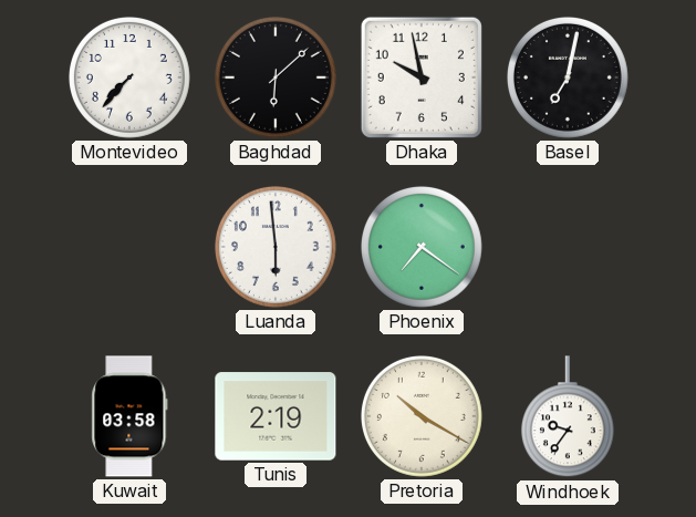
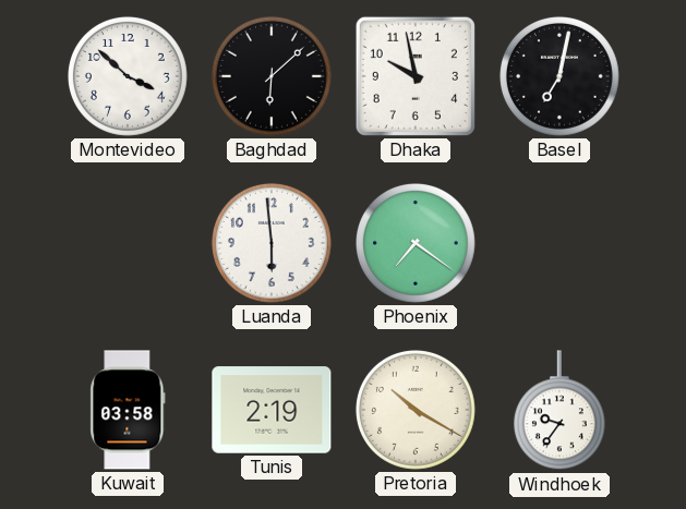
Montevideo: 7:37 -> 3:52 (128, 76)
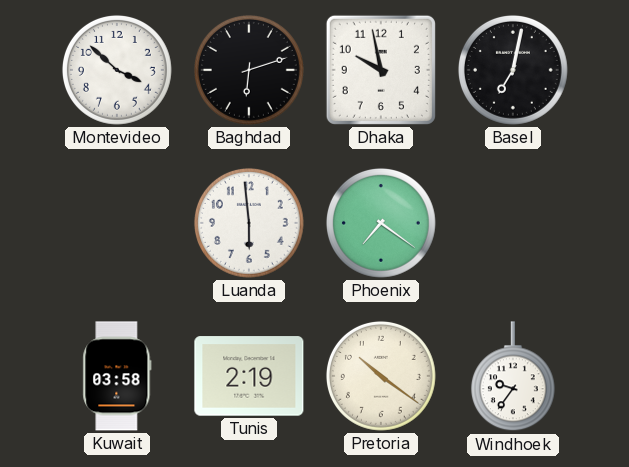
Baghdad: 6:08 -> 6:12 (249, 70)
Pretoria: 10:20 -> 10:21 (381, 376)
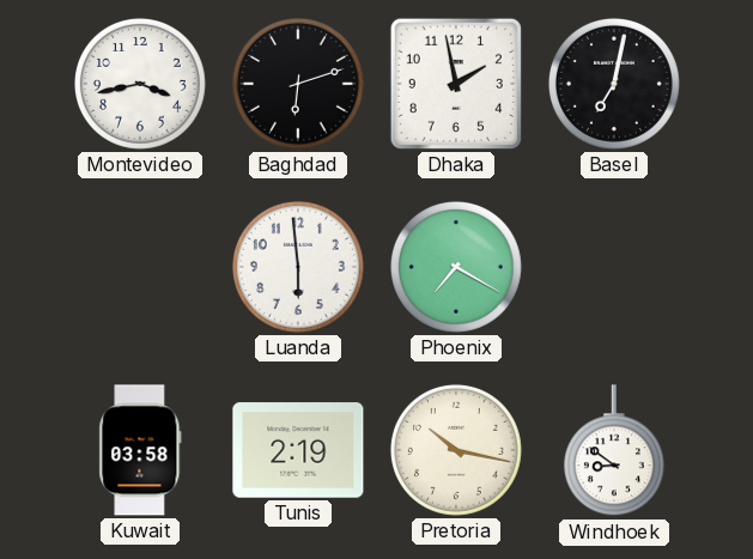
Montevideo: 3:52 -> 3:43 (140, 84)
Dhaka: 9:58 -> 1:58 (456, 84)
Phoenix: 7:21 -> 7:20 (456, 267)
Pretoria: 10:21 -> 10:17 (456, 450)
Windhoek: 9:36 -> 8:51 (614, 451)
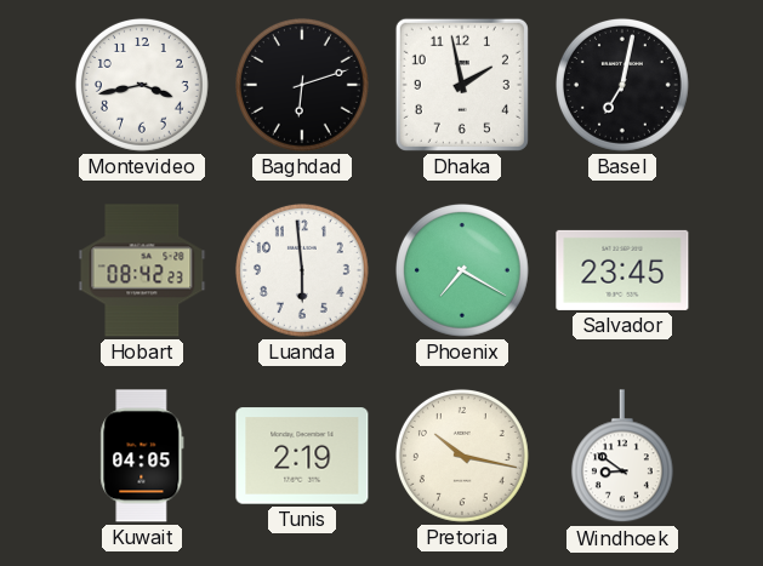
Hobart: none -> 08:42 (142, 270)
Salvador: none -> 23:45 (622, 270)
Kuwait: 03:58 -> 04:05 (142, 456)
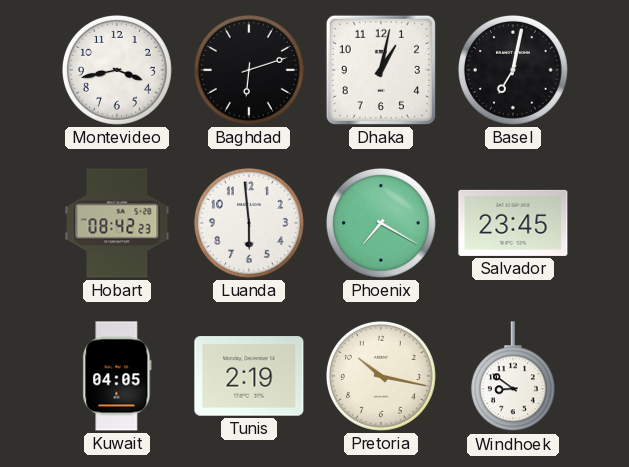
Dhaka: 1:58 -> 1:02 (381, 70)
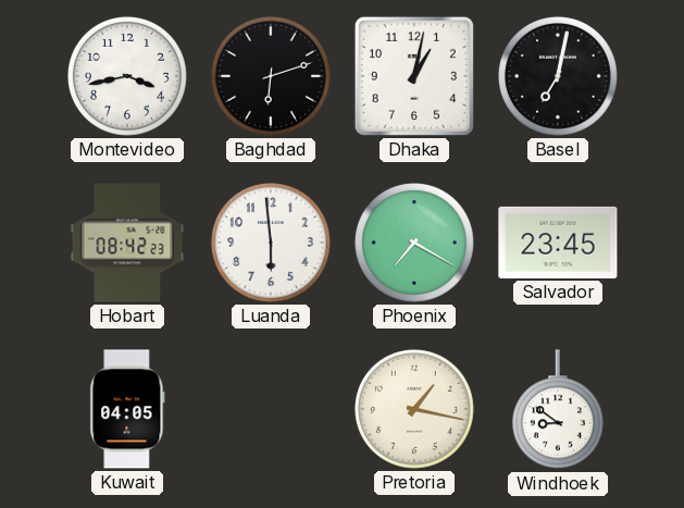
Tunis: 2:19 -> none (249, 376)
Pretoria: 10:17 -> 1:17 (414, 409)
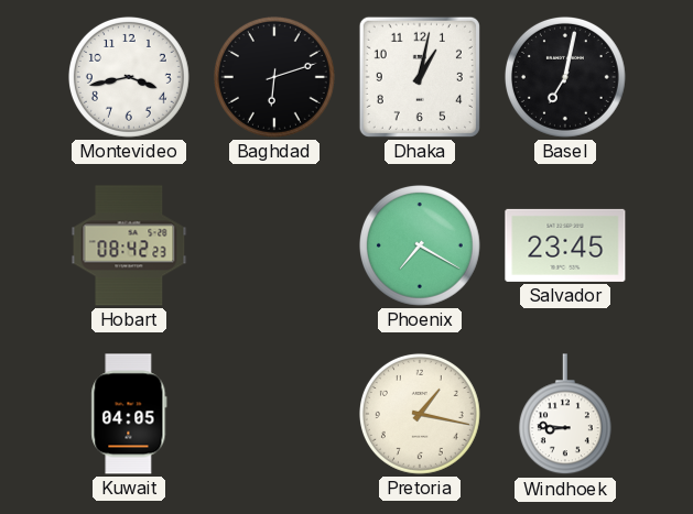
Luanda: 5:59 -> none (271, 243)
Windhoek: 8:51 -> 8:46 (565, 415)
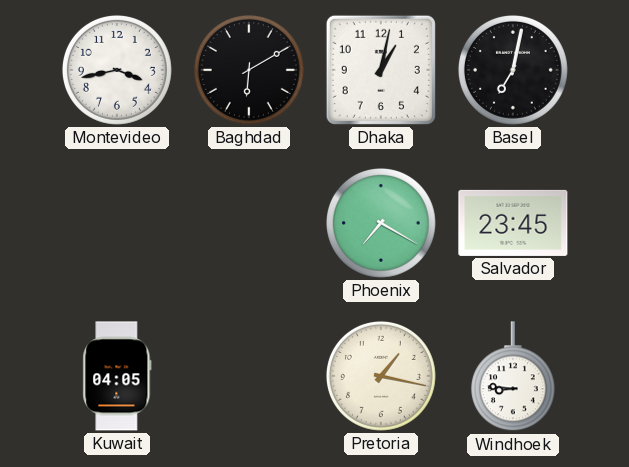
Baghdad: 6:12 -> 6:10 (249, 70)
Hobart: 08:42 -> none (129, 245)
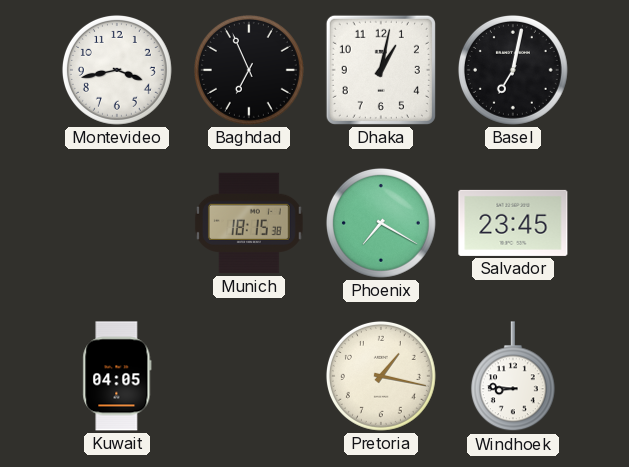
Baghdad: 6:10 -> 6:56 (249, 70)
Munich: none -> 18:15 (249, 223)
